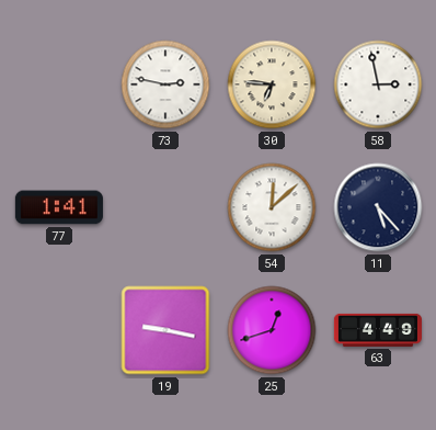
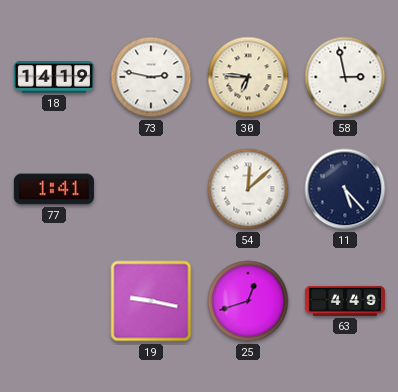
18: none -> 14:19 (54, 77)
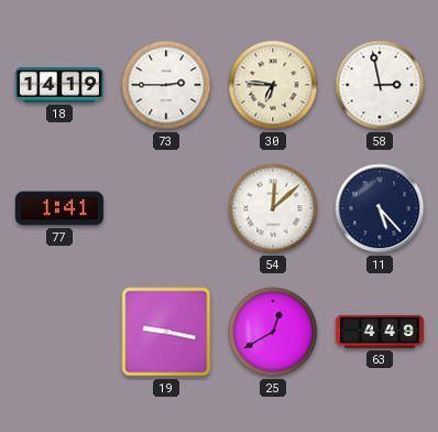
73: 2:47 -> 2:45 (166, 85)
25: 12:42 -> 12:40 (273, 332)
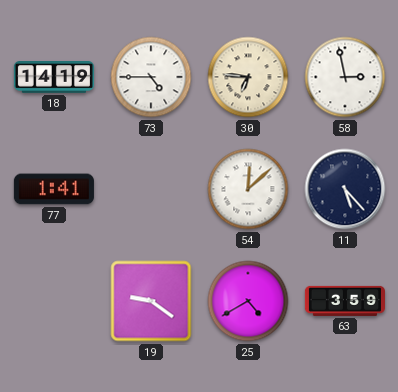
73: 2:45 -> 4:45 (151, 77)
19: 9:17 -> 9:21 (151, 301)
25: 12:40 -> 4:40 (248, 301)
63: 4:49 -> 3:59 (345, 301)
